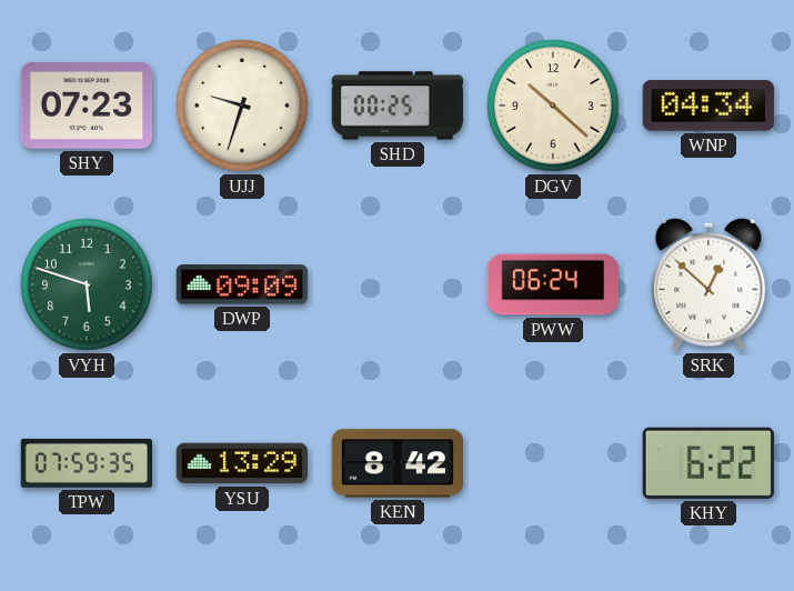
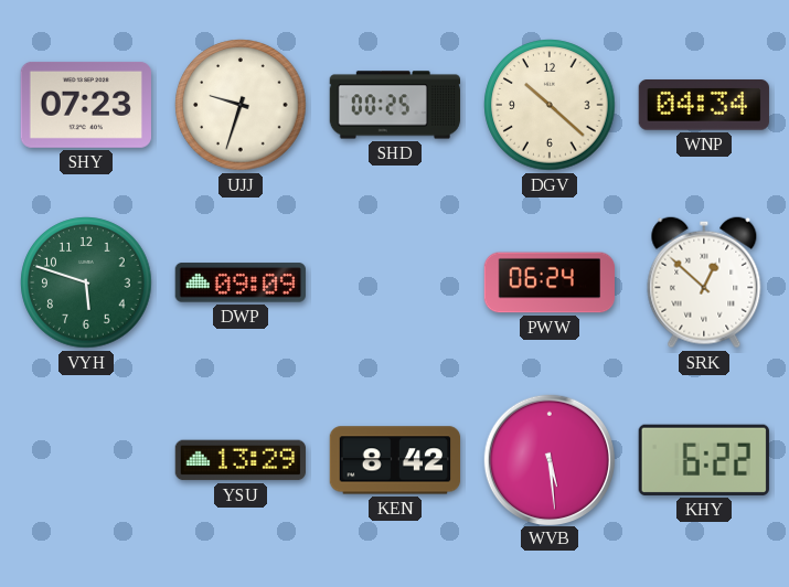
TPW: 07:59 -> none (86, 463)
WVB: none -> 5:29 (548, 459)
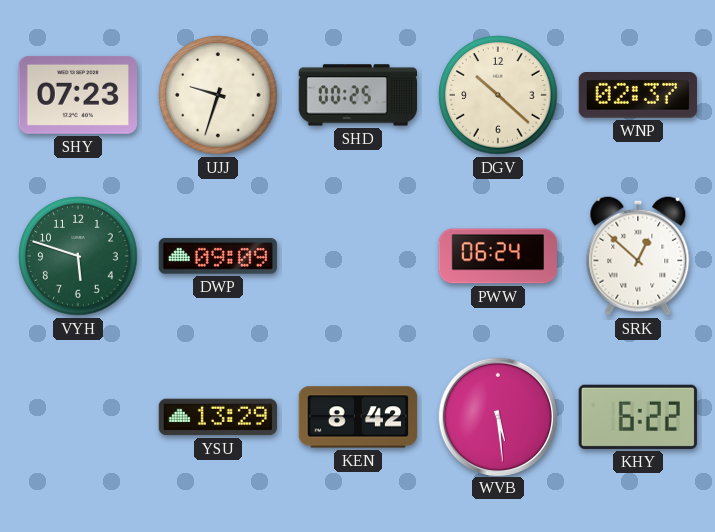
WNP: 04:34 -> 02:37 (638, 95)
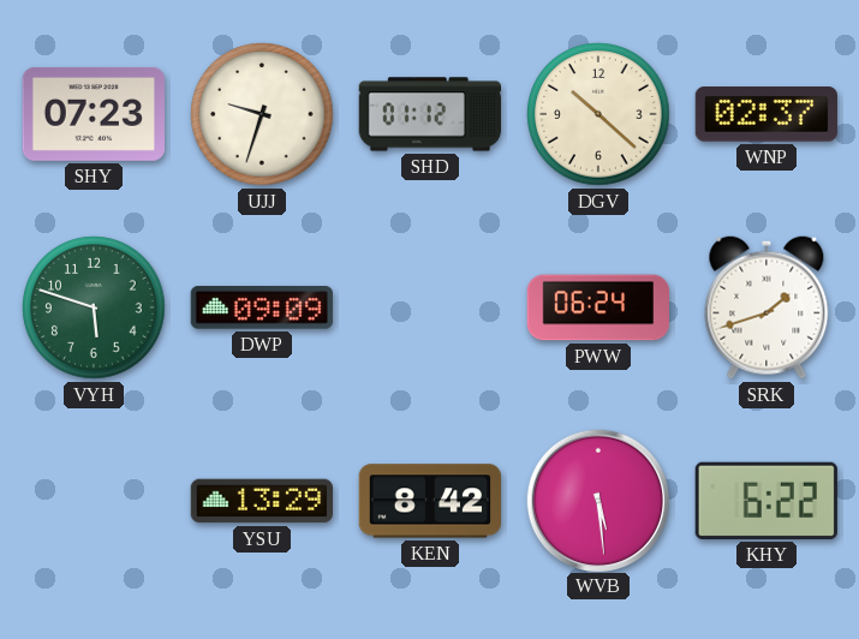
SHD: 00:25 -> 01:12 (429, 114)
SRK: 12:52 -> 1:42 (766, 307)
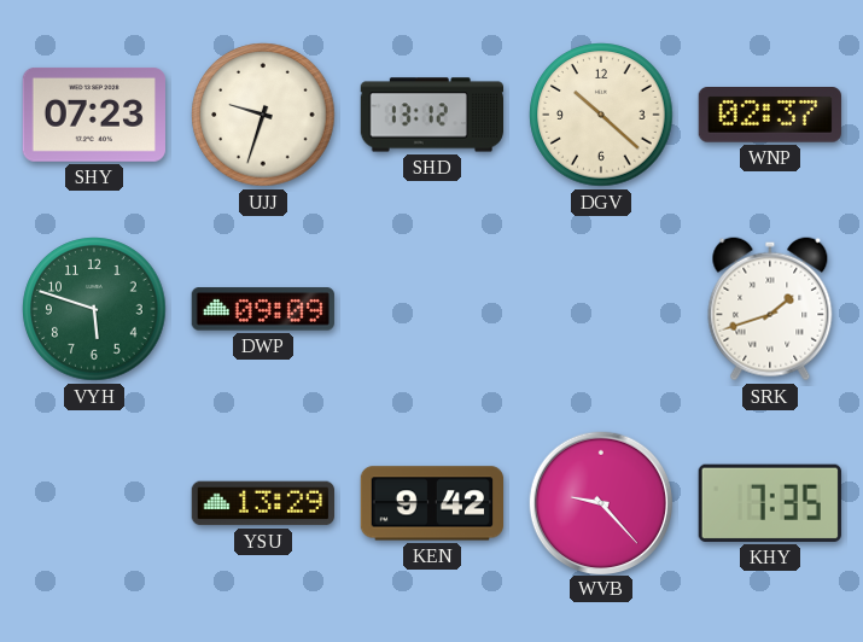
SHD: 01:12 -> 13:12 (431, 115)
PWW: 06:24 -> none (598, 307)
KEN: 8:42 -> 9:42 (432, 503)
WVB: 5:29 -> 9:23 (600, 502)
KHY: 6:22 -> 7:35 (770, 503)
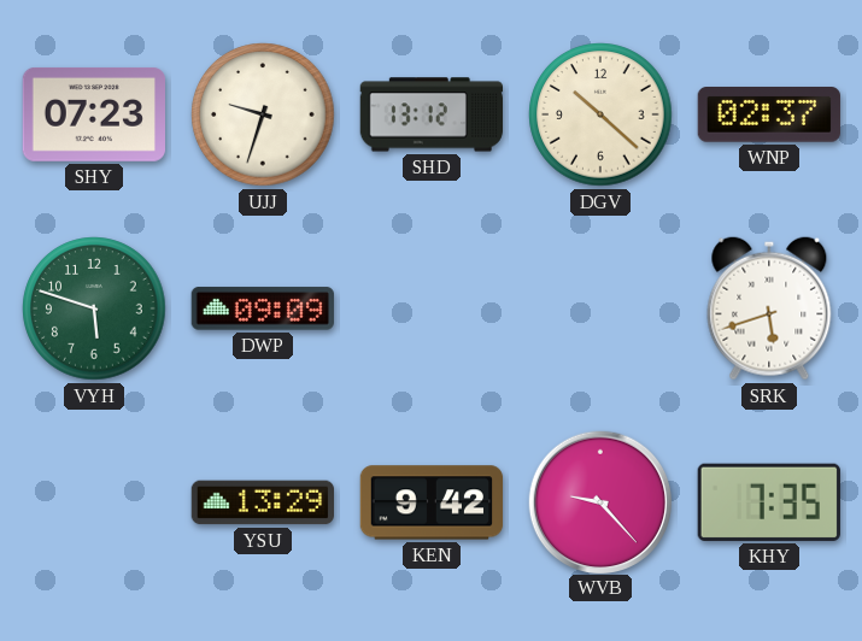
SRK: 1:42 -> 5:42 (769, 308)
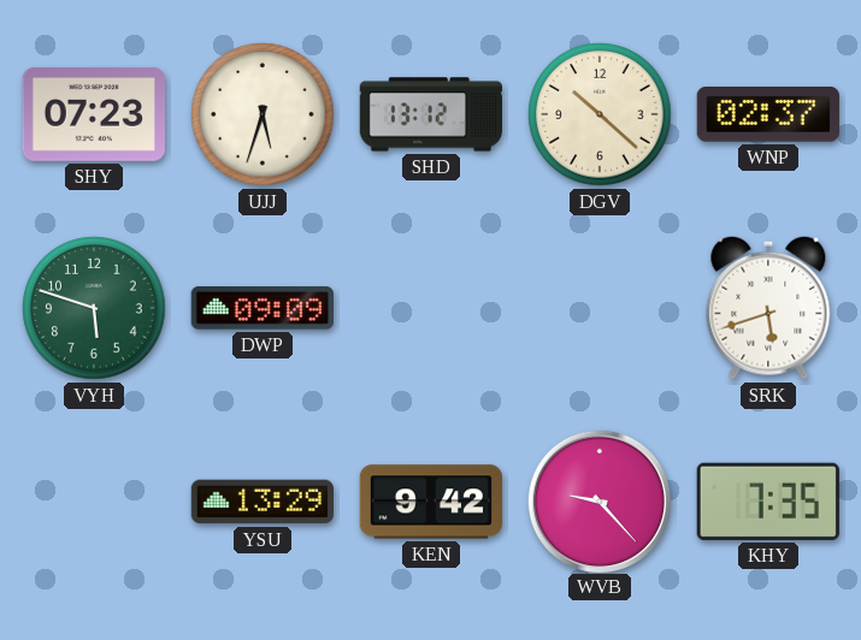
UJJ: 9:33 -> 5:33 (263, 114)
